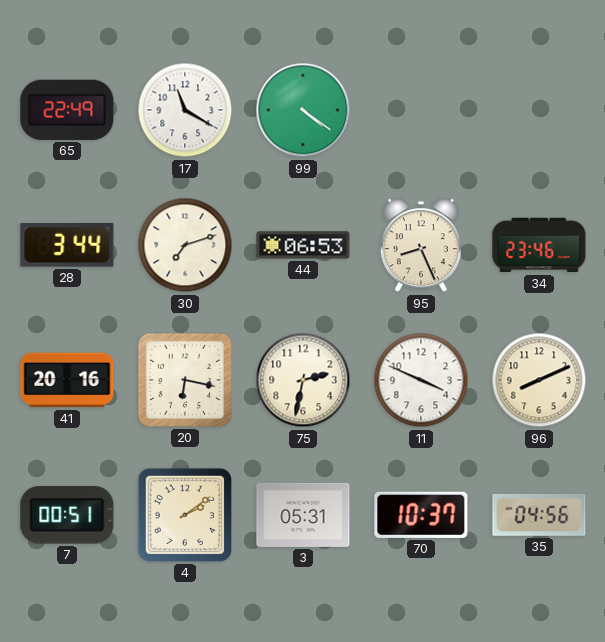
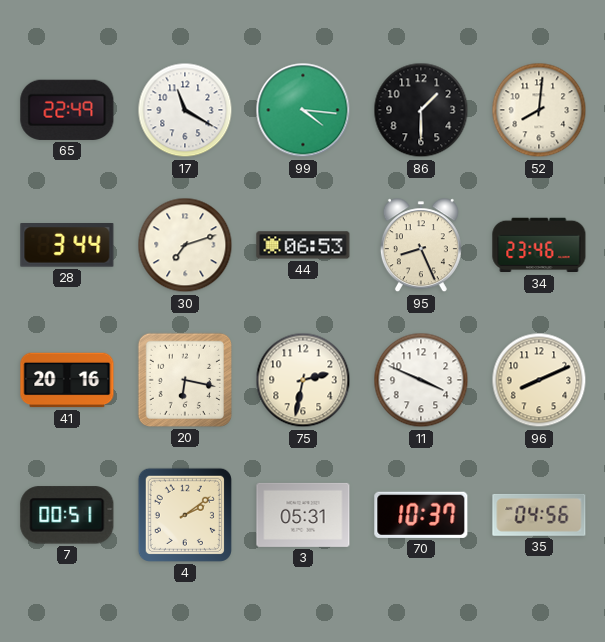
99: 4:21 -> 4:16 (303, 110)
86: none -> 1:30 (421, 110)
52: none -> 8:01 (539, 110)
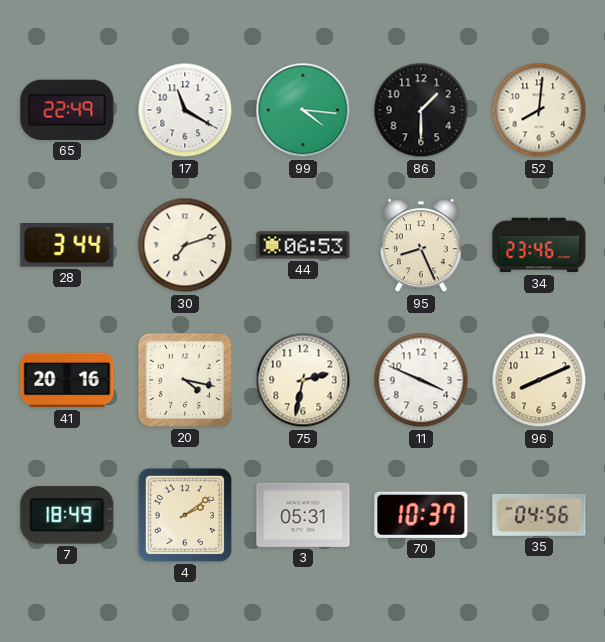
20: 6:17 -> 4:17 (185, 380)
7: 00:51 -> 18:49 (67, 515)
